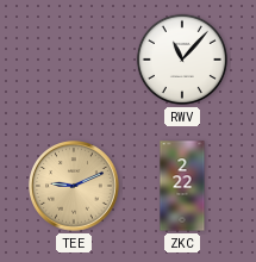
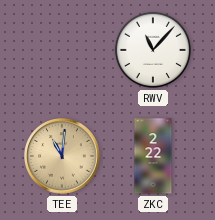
TEE: 9:11 -> 11:01 (62, 156)
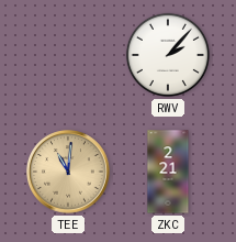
RWV: 11:07 -> 2:07 (168, 55)
ZKC: 2:22 -> 2:21 (168, 172)
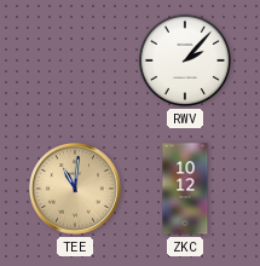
ZKC: 2:21 -> 10:12 (185, 189)
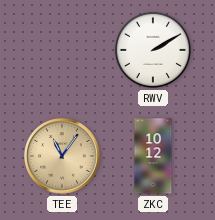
RWV: 2:07 -> 2:10 (153, 50)
TEE: 11:01 -> 11:06 (62, 156)
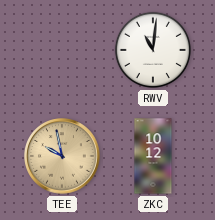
RWV: 2:10 -> 11:01 (153, 50)
TEE: 11:06 -> 9:58 (62, 156)
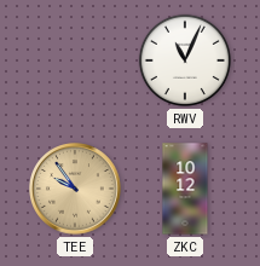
RWV: 11:01 -> 11:04 (185, 60)
TEE: 9:58 -> 9:54 (75, 189)
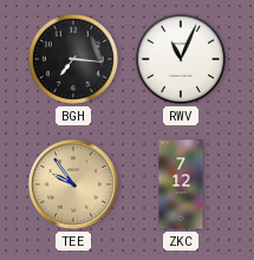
BGH: none -> 7:16 (73, 59)
ZKC: 10:12 -> 7:12 (181, 184)
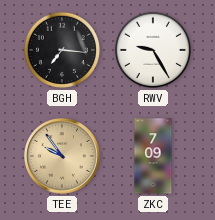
RWV: 11:04 -> 9:25 (153, 50)
ZKC: 7:12 -> 7:09 (153, 156)
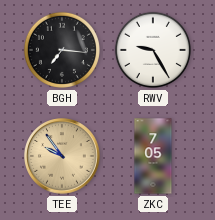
ZKC: 7:09 -> 7:05 (153, 156)
